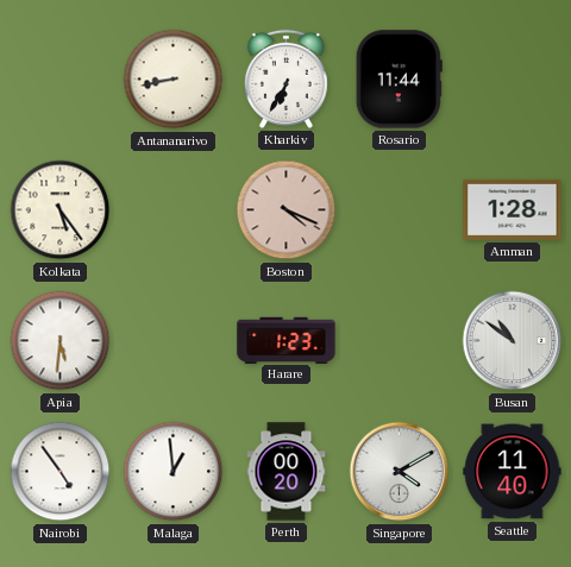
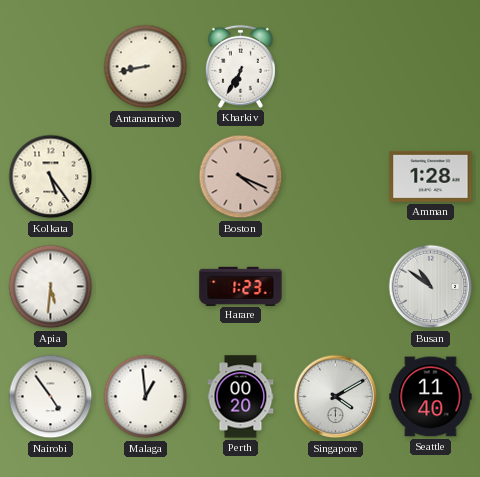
Rosario: 11:44 -> none (399, 80)
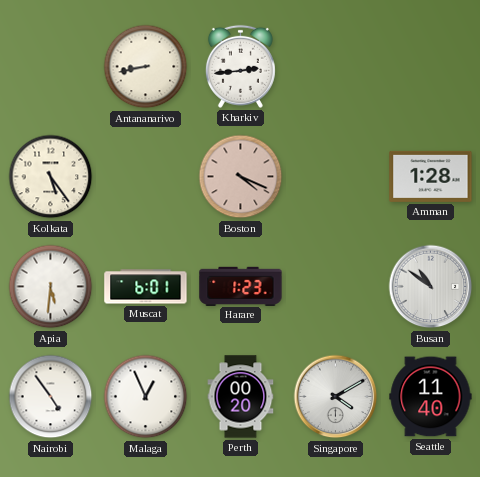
Kharkiv: 6:35 -> 2:44 (240, 66)
Muscat: none -> 6:01 (146, 287)
Malaga: 12:59 -> 12:56 (146, 397)
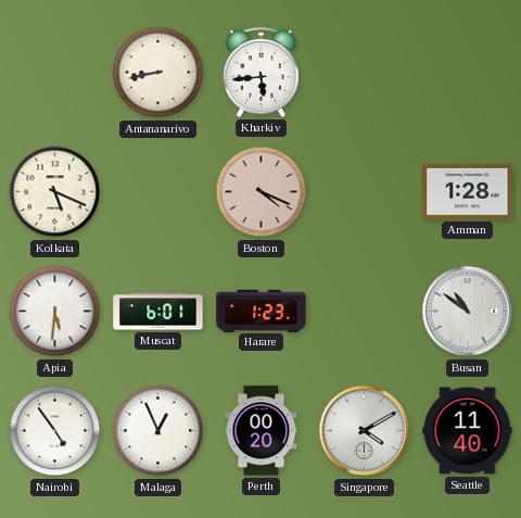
Kharkiv: 2:44 -> 5:44 (260, 72)
Kolkata: 5:24 -> 5:19 (55, 192)
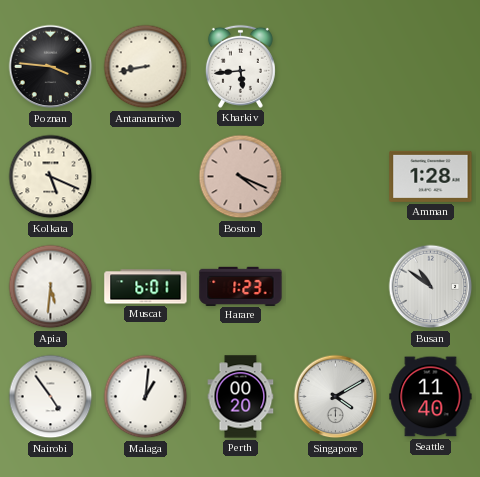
Poznan: none -> 3:46 (51, 67)
Malaga: 12:56 -> 1:01 (146, 397)
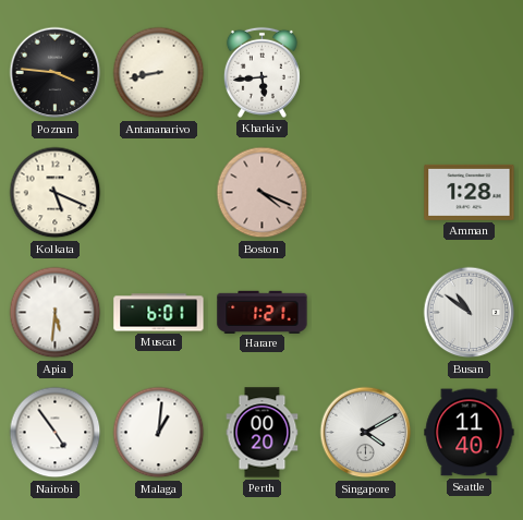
Harare: 1:23 -> 1:21 (263, 312)
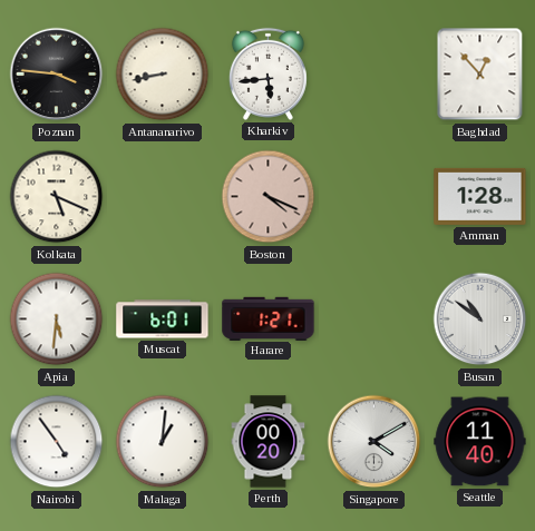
Baghdad: none -> 12:53 (480, 75)
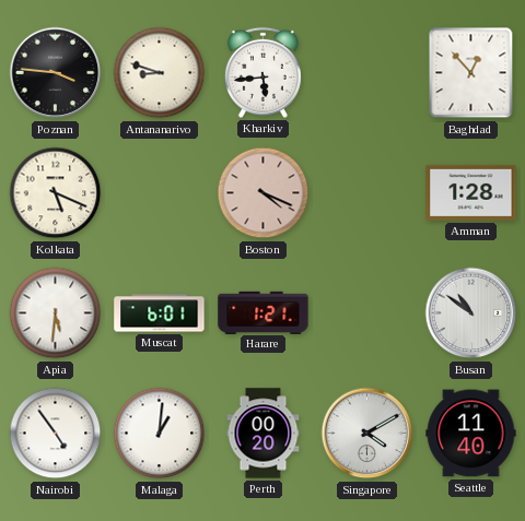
Antananarivo: 8:43 -> 8:48 (160, 73)
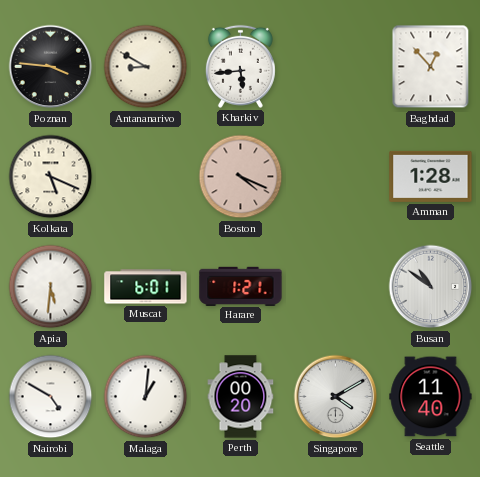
Antananarivo: 8:48 -> 8:50 (146, 67)
Nairobi: 4:54 -> 4:50 (51, 397)
